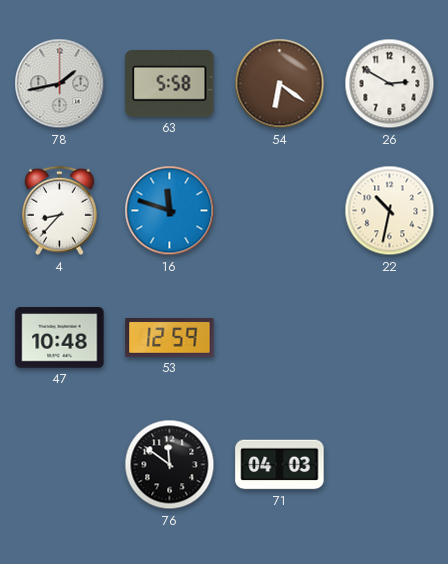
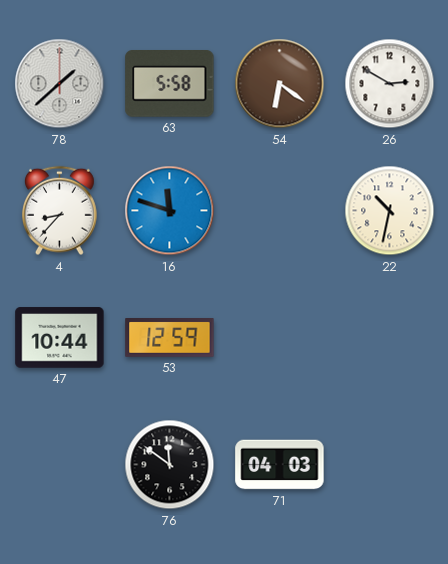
78: 1:43 -> 1:38 (60, 84)
47: 10:48 -> 10:44 (60, 338)
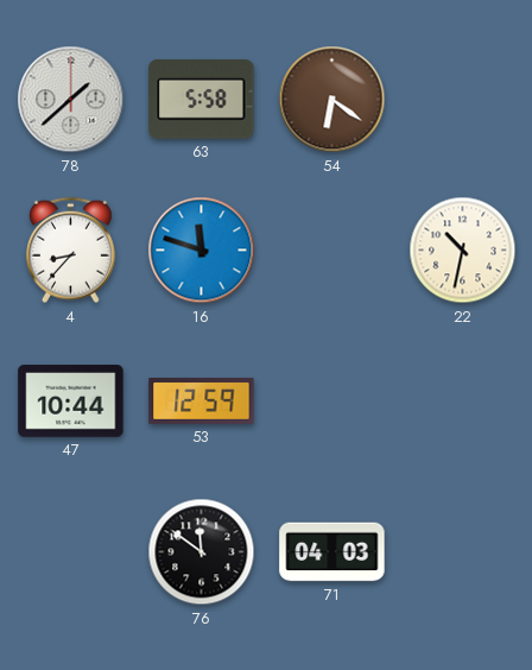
26: 2:50 -> none (390, 84)
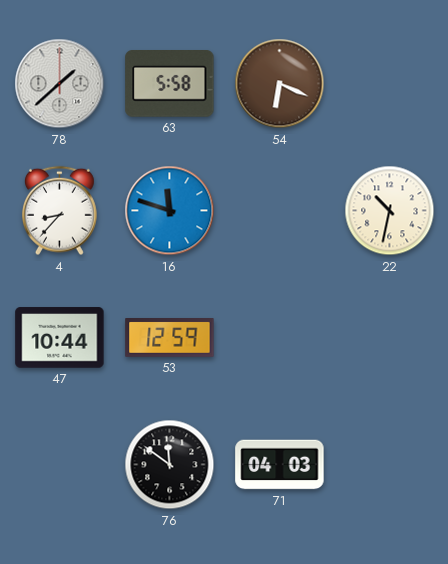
54: 6:21 -> 6:19 (280, 84)
